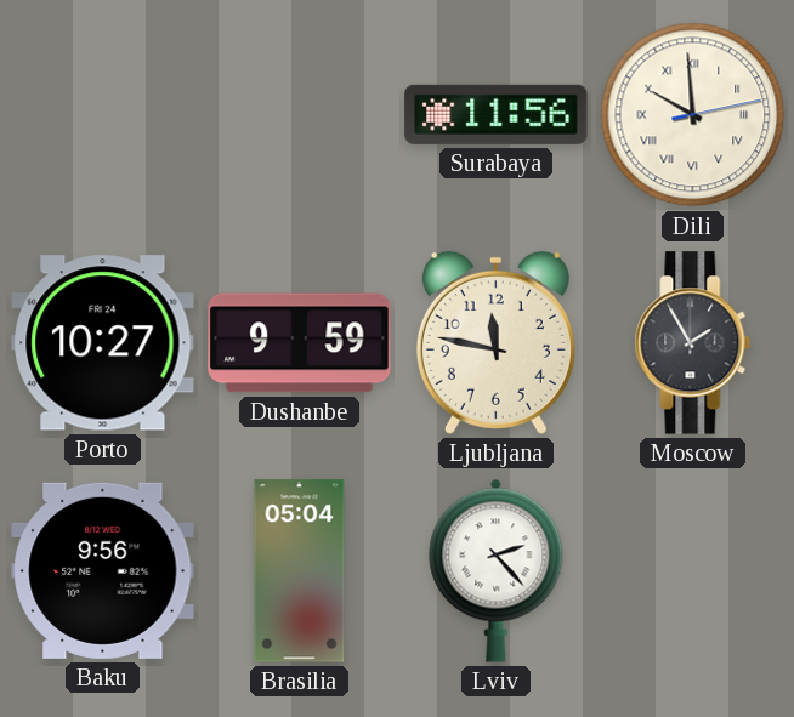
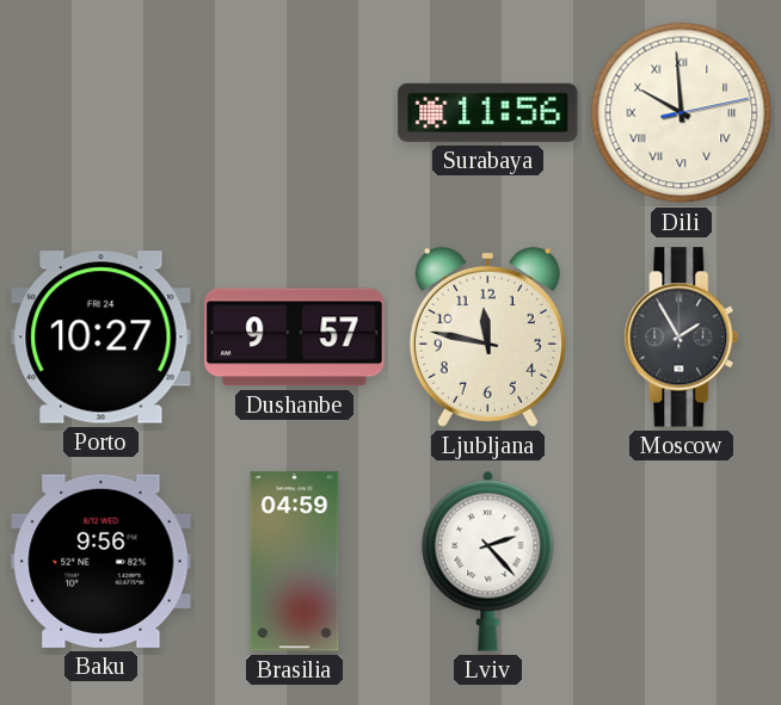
Dushanbe: 9:59 -> 9:57 (295, 338)
Brasilia: 05:04 -> 04:59 (295, 562)
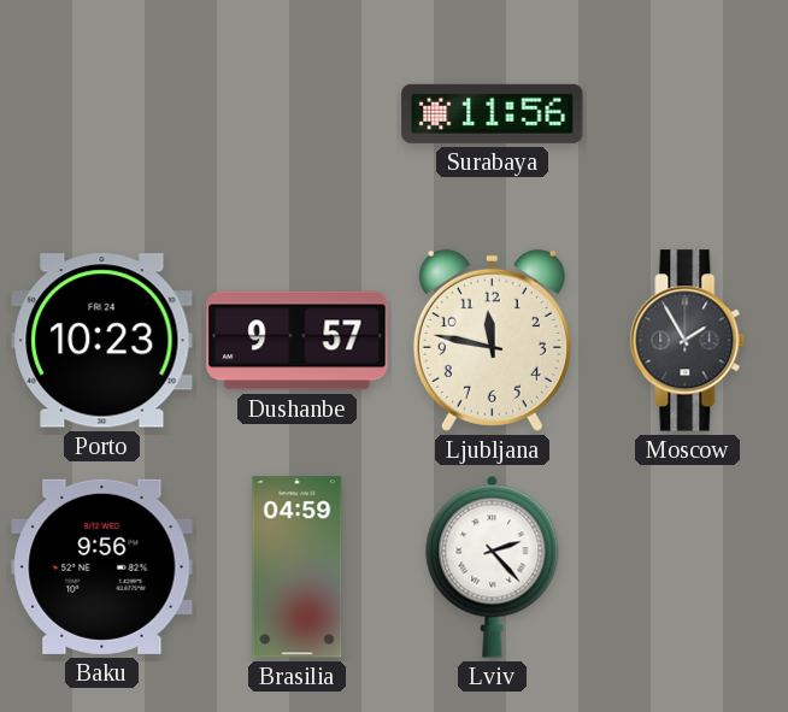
Dili: 9:59 -> none (682, 113)
Porto: 10:27 -> 10:23 (102, 341)
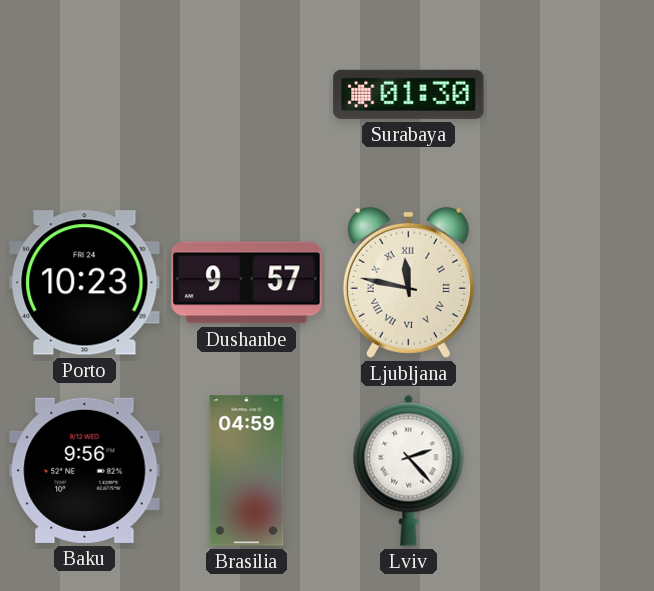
Surabaya: 11:56 -> 01:30 (409, 94)
Ljubljana numerals: Arabic -> Roman (408, 282)
Moscow: 1:55 -> none (688, 341)
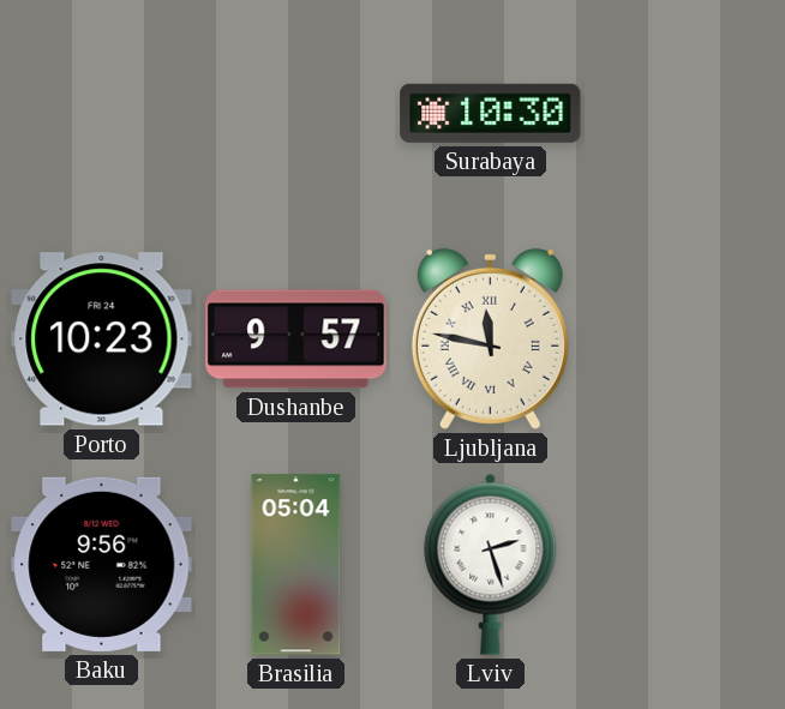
Surabaya: 01:30 -> 10:30 (491, 113)
Brasilia: 04:59 -> 05:04 (296, 565)
Lviv: 2:23 -> 2:27 (491, 564)
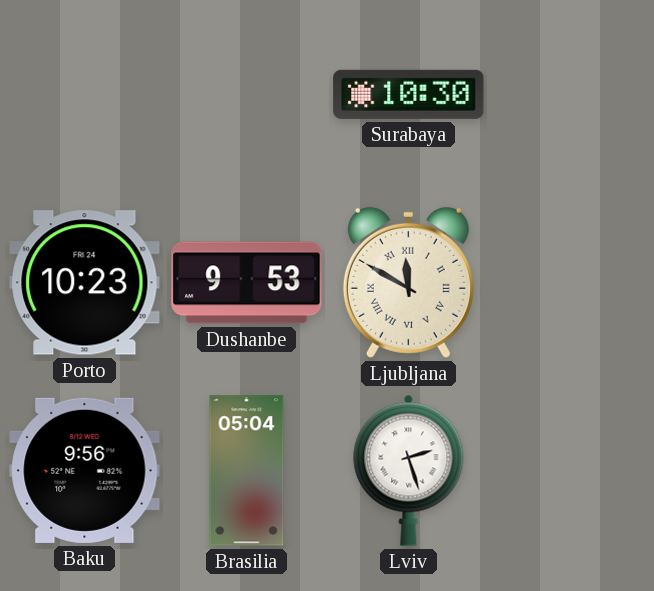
Dushanbe: 9:57 -> 9:53 (247, 283)
Ljubljana: 11:47 -> 11:50 (408, 282)
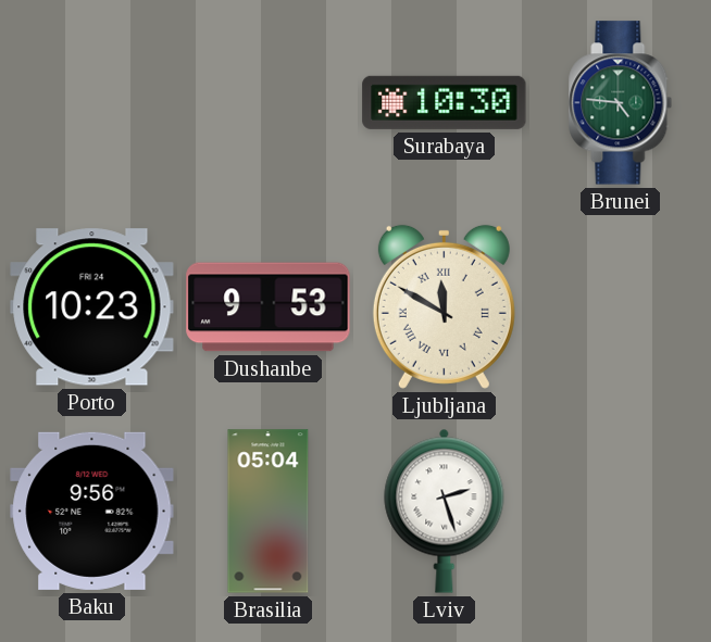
Brunei: none -> 4:46 (621, 103)
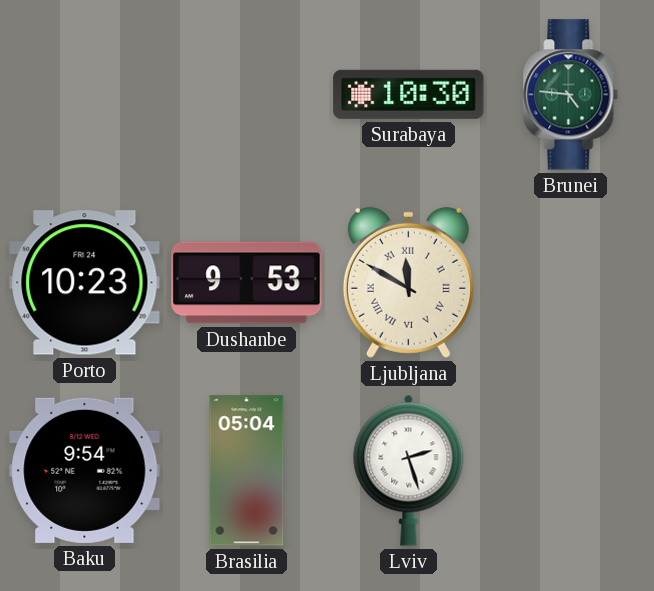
Baku: 9:56 -> 9:54 (85, 470)
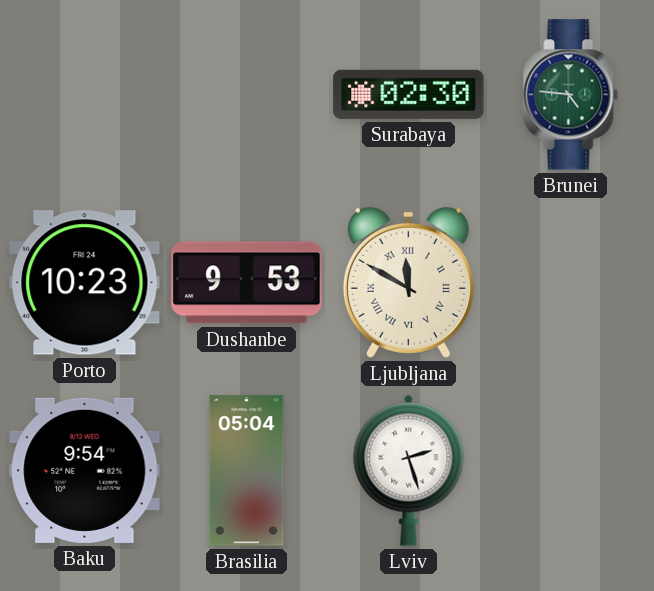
Surabaya: 10:30 -> 02:30 (409, 94)
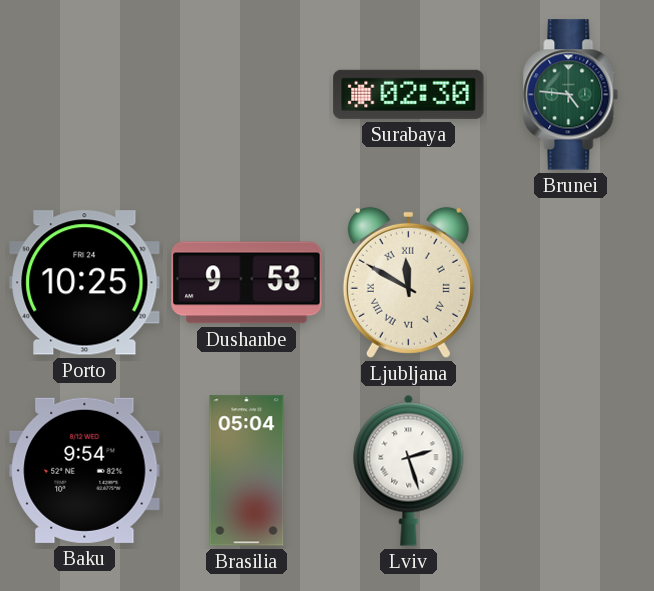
Porto: 10:23 -> 10:25 (85, 283)
